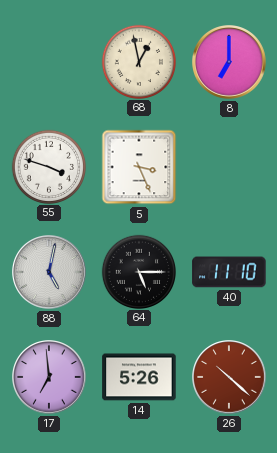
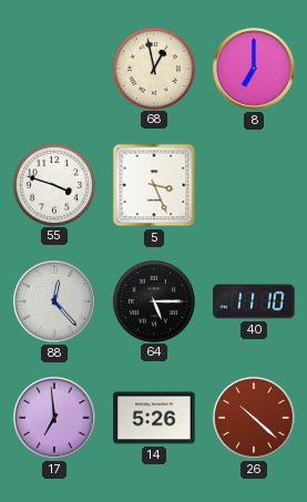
88: 5:02 -> 12:23 (55, 303)
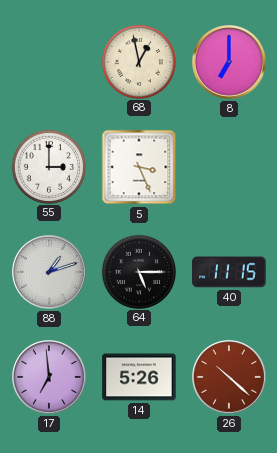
55: 3:48 -> 3:00 (48, 166)
88: 12:23 -> 1:12 (50, 273)
40: 11:10 -> 11:15 (229, 272)
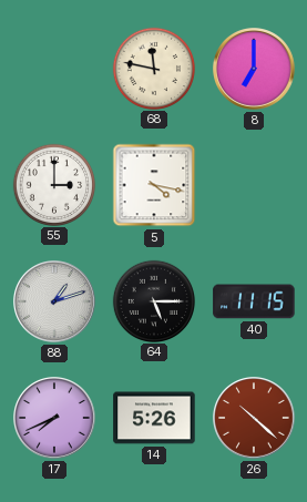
68: 12:58 -> 11:47 (153, 68)
5: 3:26 -> 4:17 (154, 185)
17: 6:59 -> 7:41 (55, 419)
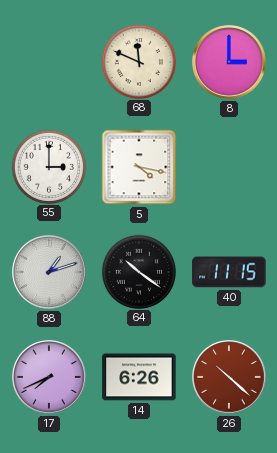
68: 11:47 -> 11:49 (138, 61)
8: 7:00 -> 3:00 (230, 63)
64: 5:15 -> 10:21 (138, 271)
14: 5:26 -> 6:26 (139, 377)
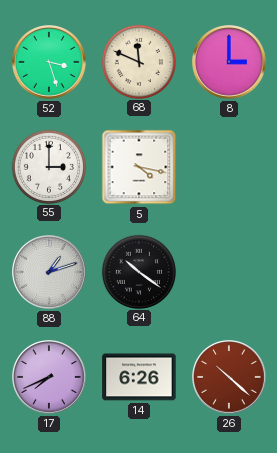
52: none -> 3:27 (50, 63)
40: 11:15 -> none (229, 272)
